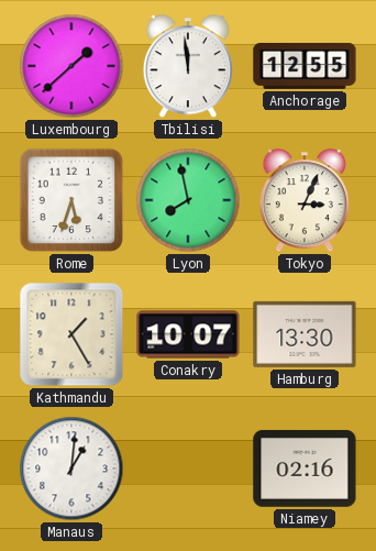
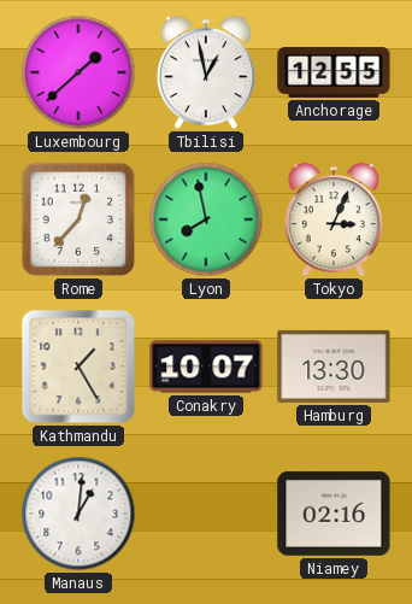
Tbilisi: 11:59 -> 12:58 (206, 74)
Rome: 5:33 -> 12:37 (78, 219)
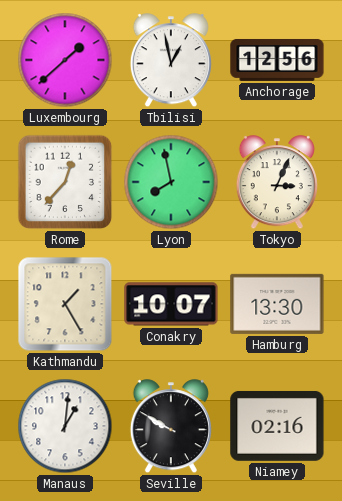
Anchorage: 12:55 -> 12:56 (277, 60)
Seville: none -> 9:50 (171, 427)
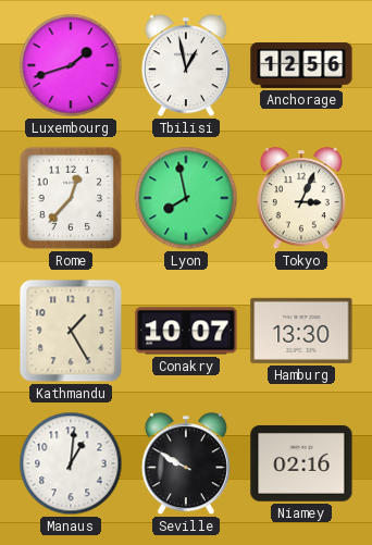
Luxembourg: 1:38 -> 1:42 (71, 65)
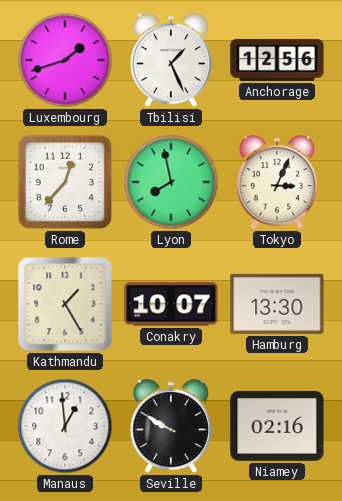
Tbilisi: 12:58 -> 1:26 (171, 61)
Manaus: 1:01 -> 12:59 (65, 426)
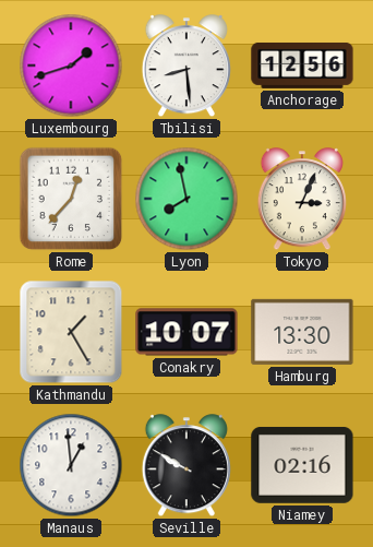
Tbilisi: 1:26 -> 8:29 (186, 67)
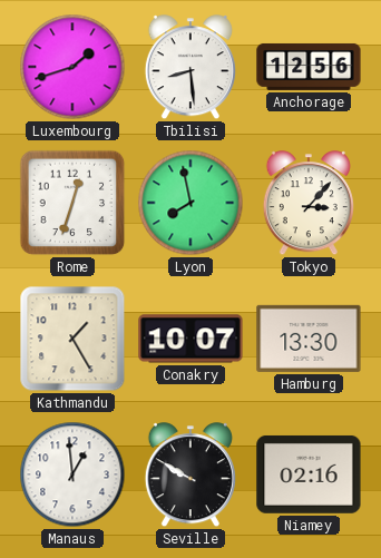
Rome: 12:37 -> 12:33 (72, 203)
Tokyo: 3:04 -> 3:07 (309, 204)
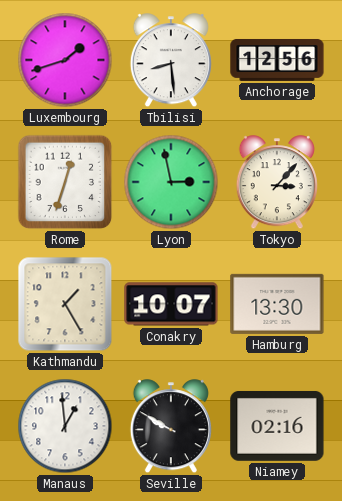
Lyon: 7:58 -> 2:58 (171, 182)
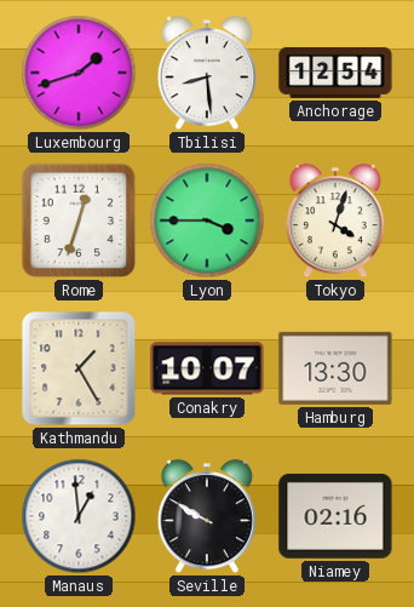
Anchorage: 12:56 -> 12:54 (335, 73)
Lyon: 2:58 -> 3:45 (207, 221)
Tokyo: 3:07 -> 4:03 (335, 222)
